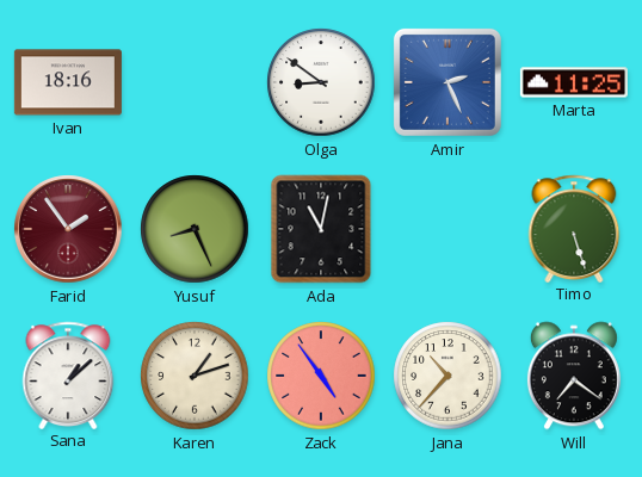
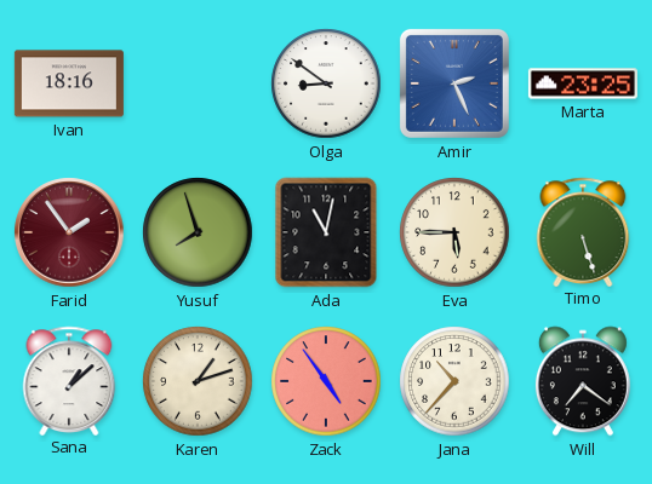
Marta: 11:25 -> 23:25 (583, 83)
Yusuf: 8:26 -> 7:57 (198, 232)
Eva: none -> 5:45 (454, 232)
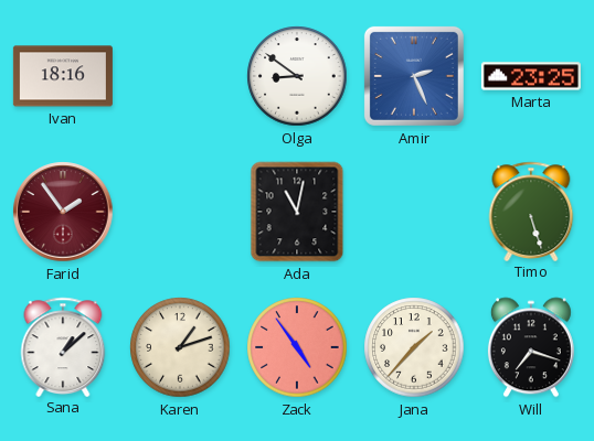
Yusuf: 7:57 -> none (198, 232)
Eva: 5:45 -> none (454, 232)
Jana: 10:37 -> 1:37 (414, 347)
Will: 7:21 -> 7:18 (531, 347)
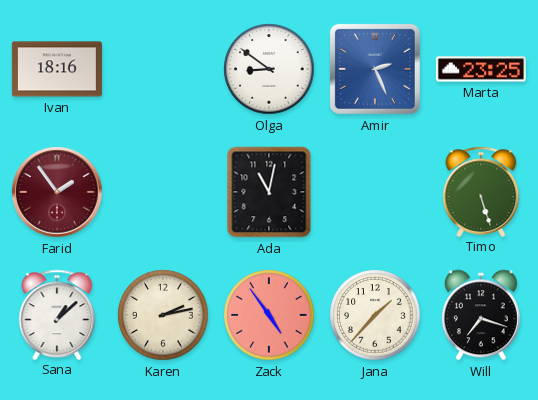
Karen: 1:12 -> 2:13 (163, 315)
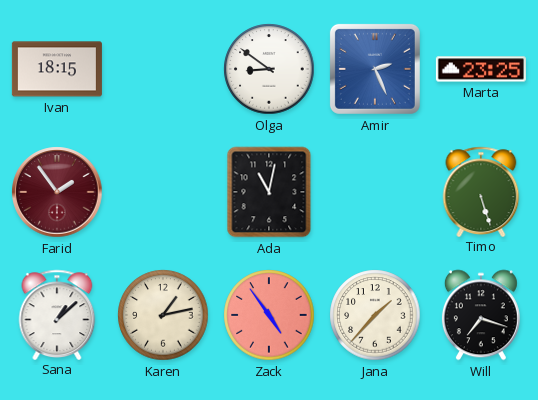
Ivan: 18:16 -> 18:15 (57, 69)
Karen: 2:13 -> 1:13 (163, 315)
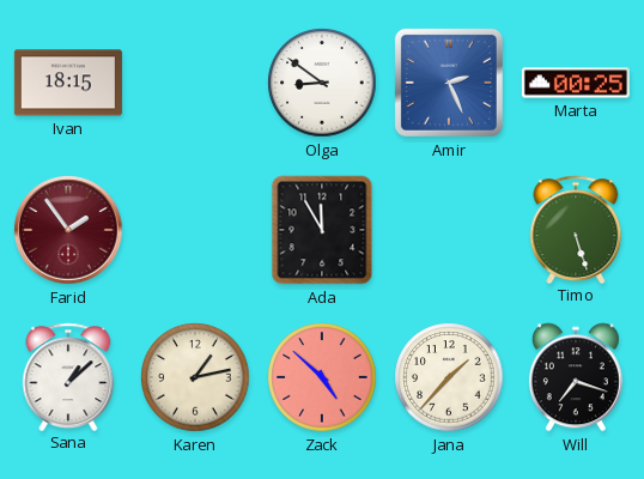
Marta: 23:25 -> 00:25 (576, 83)
Ada: 11:02 -> 11:55 (322, 230)
Zack: 4:54 -> 4:52 (322, 377)
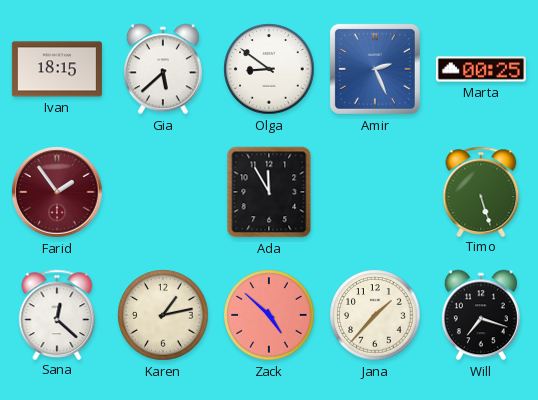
Gia: none -> 5:38 (163, 69)
Sana: 1:08 -> 12:22 (57, 314)
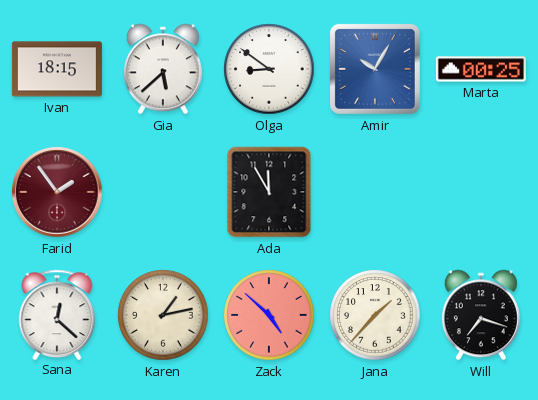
Amir: 2:26 -> 10:05 (375, 69)
Timo: 5:27 -> none (481, 191)
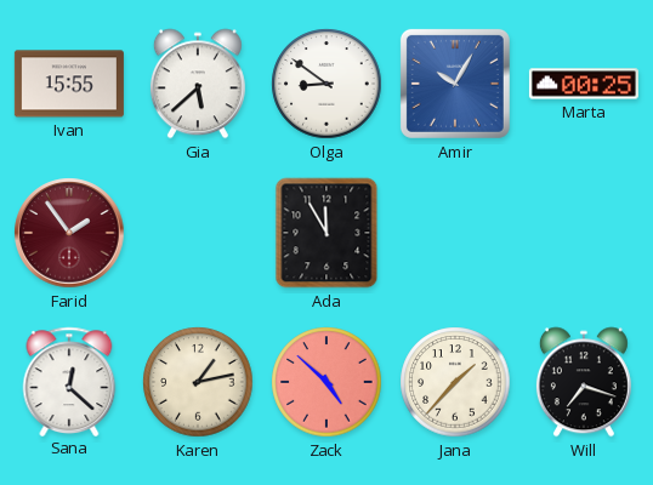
Ivan: 18:15 -> 15:55 (69, 84)
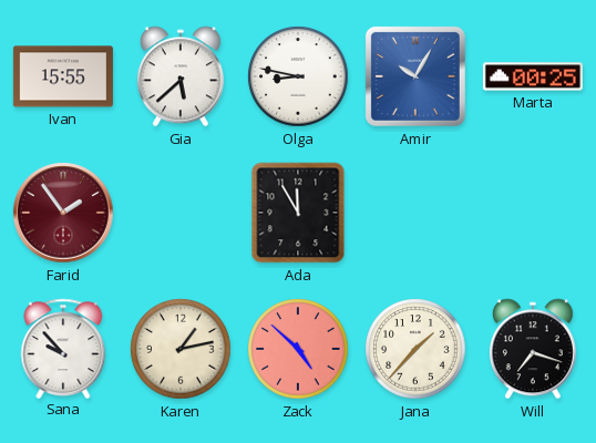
Olga: 8:51 -> 8:47 (298, 76)
Sana: 12:22 -> 9:53 (63, 348)
